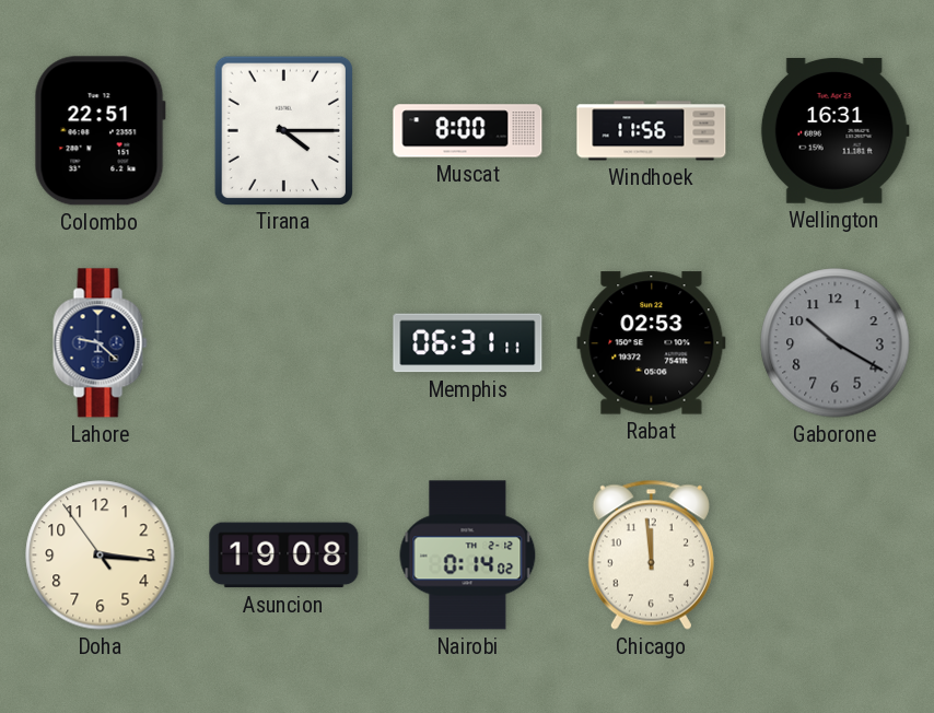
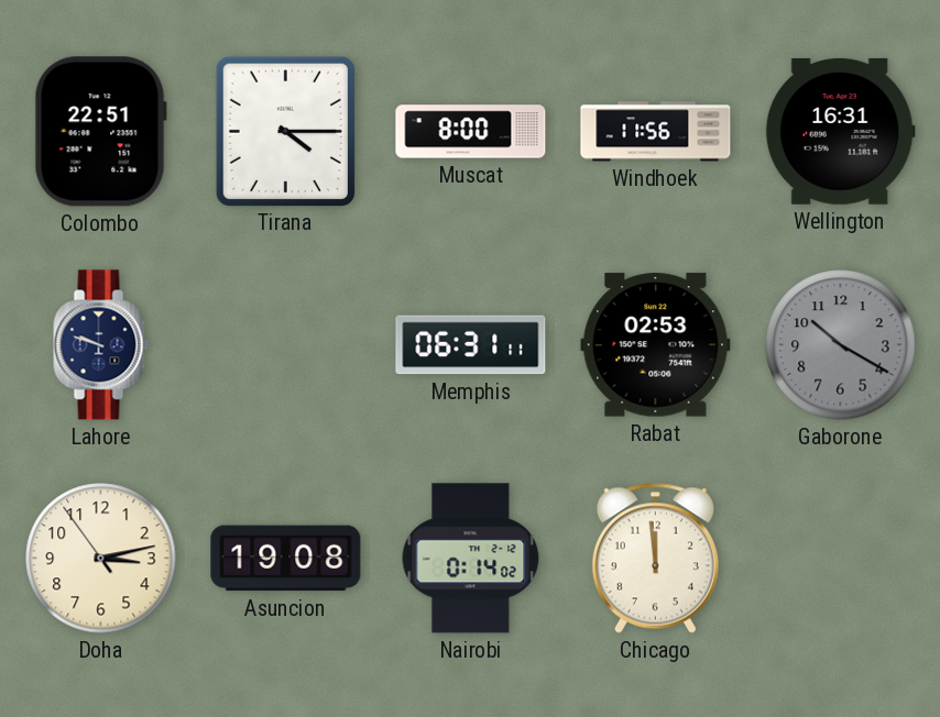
Lahore: 9:22 -> 9:48 (101, 345)
Doha: 3:15 -> 3:12 (101, 559)
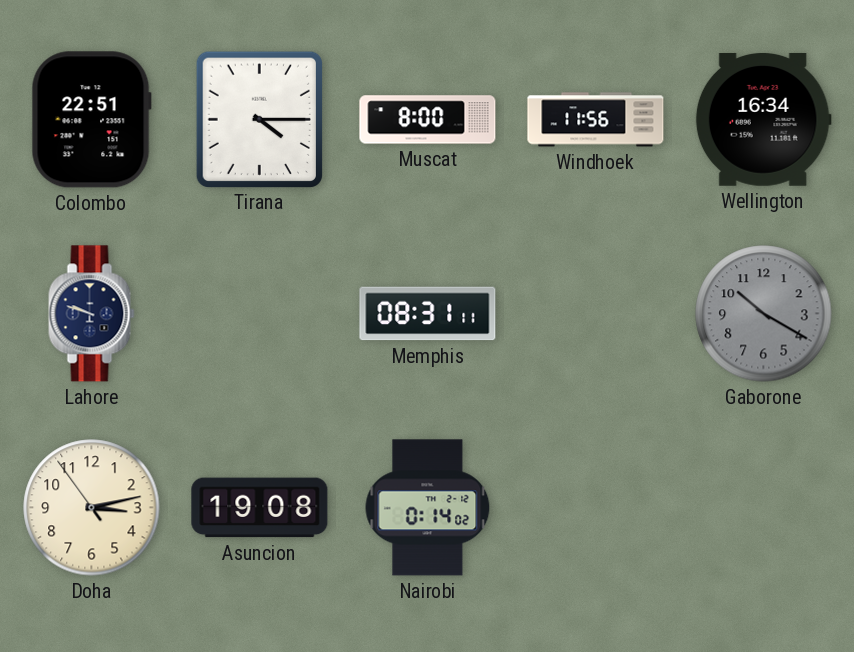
Wellington: 16:31 -> 16:34 (763, 119)
Memphis: 06:31 -> 08:31 (428, 314)
Rabat: 02:53 -> none (656, 345)
Chicago: 11:59 -> none (655, 558)
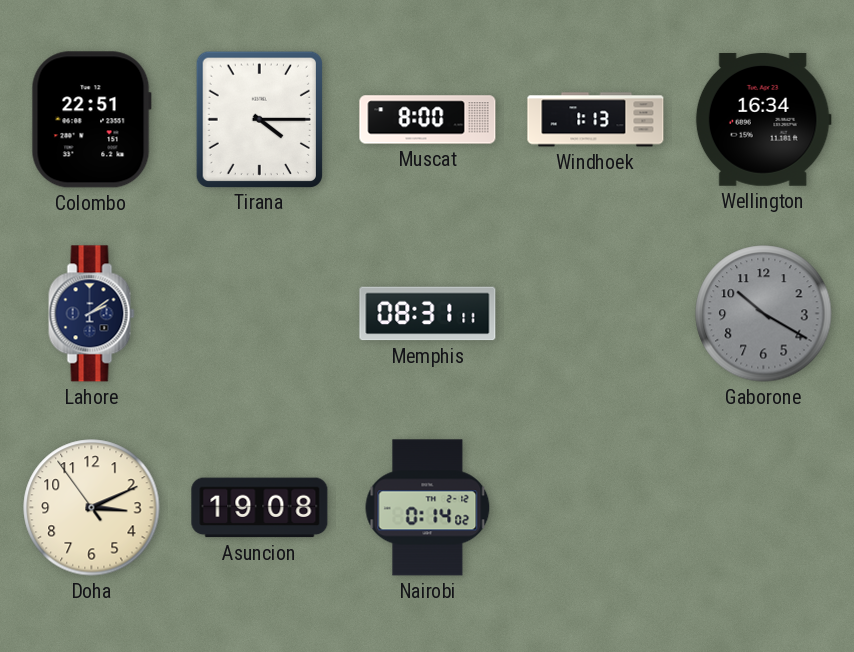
Windhoek: 11:56 -> 1:13 (596, 120)
Lahore: 9:48 -> 2:09 (92, 314)
Doha: 3:12 -> 3:10 (92, 508)
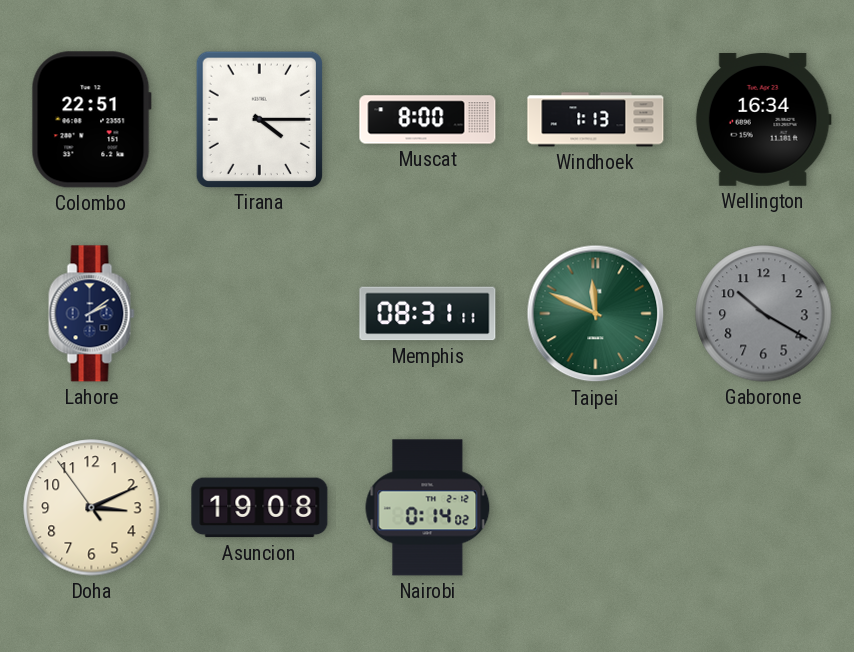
Taipei: none -> 11:49 (596, 314)
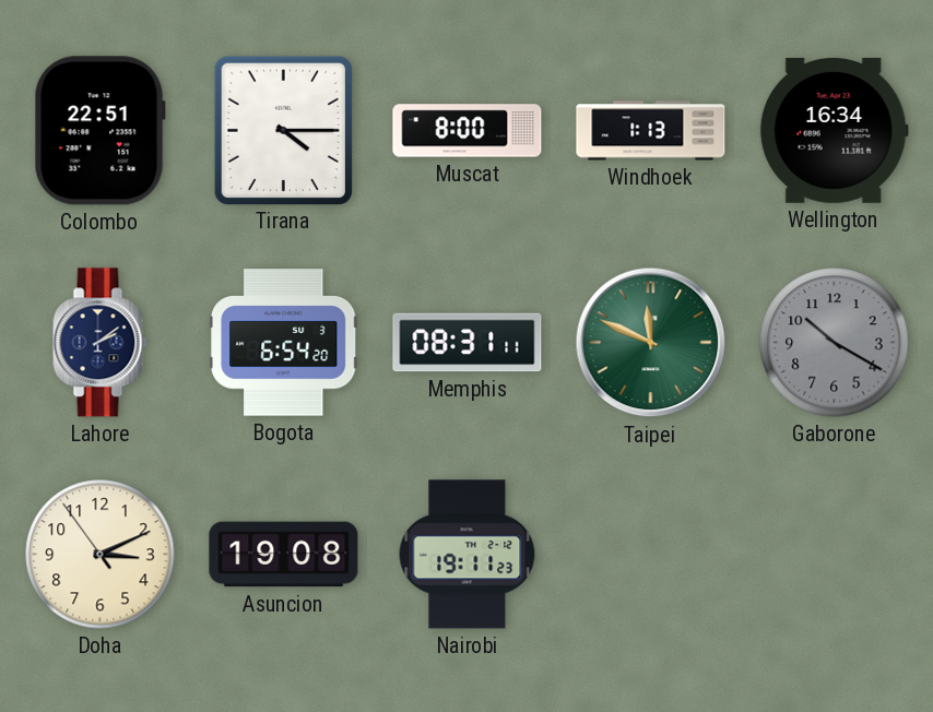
Bogota: none -> 6:54 (284, 343)
Nairobi: 0:14 -> 19:11 (468, 555)
